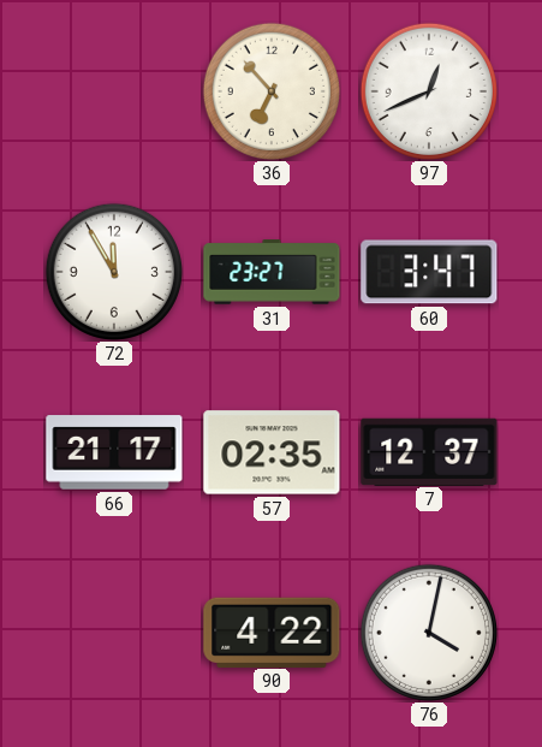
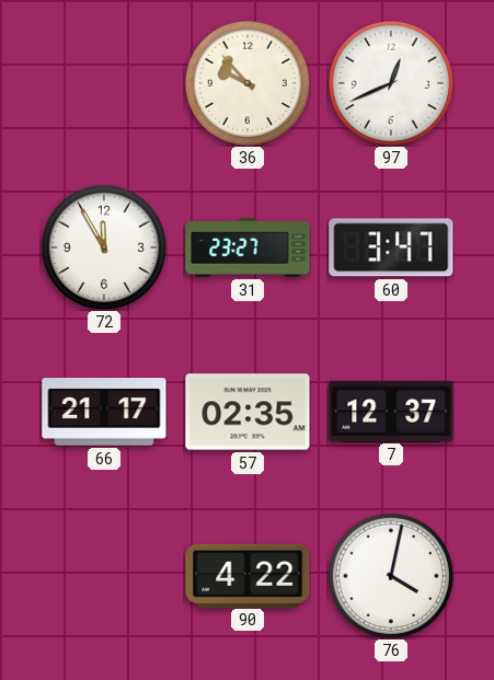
36: 6:53 -> 9:53 (246, 82)
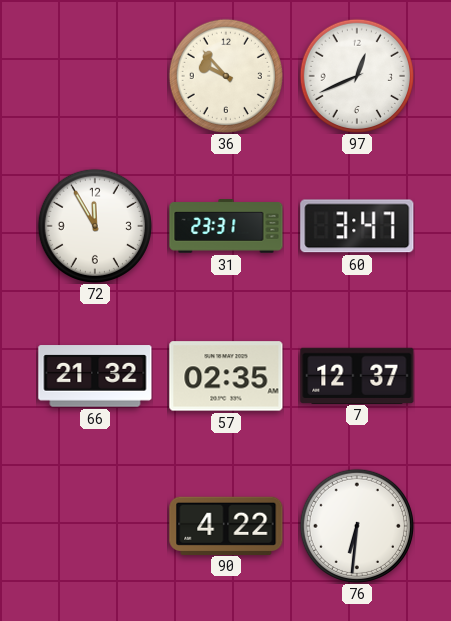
31: 23:27 -> 23:31 (226, 226)
66: 21:17 -> 21:32 (95, 376)
76: 4:02 -> 6:31 (356, 525)
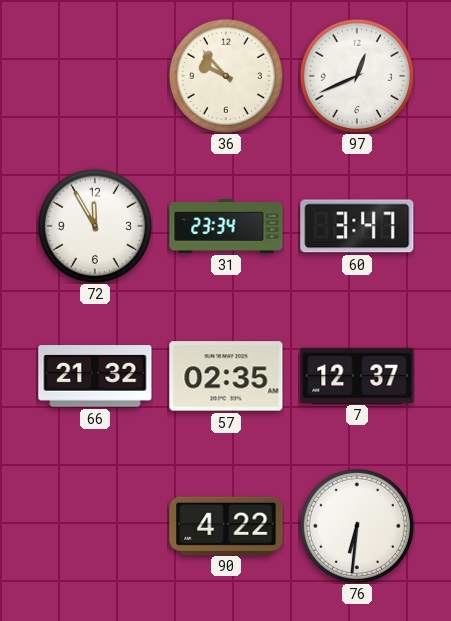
31: 23:31 -> 23:34 (226, 226)
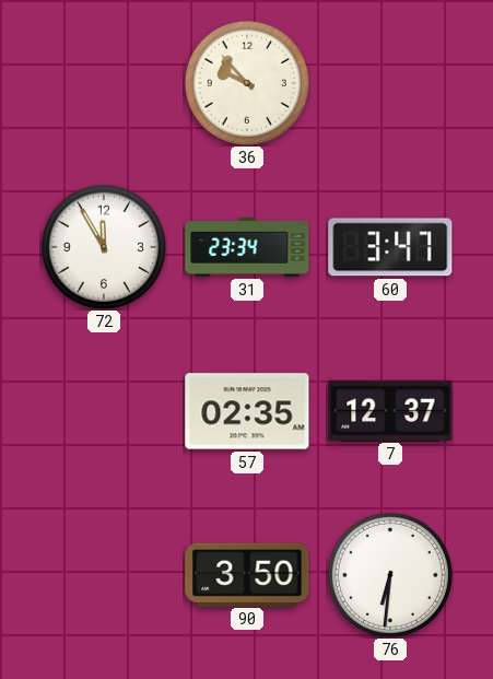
97: 12:41 -> none (356, 75)
66: 21:32 -> none (95, 376)
90: 4:22 -> 3:50 (247, 574)
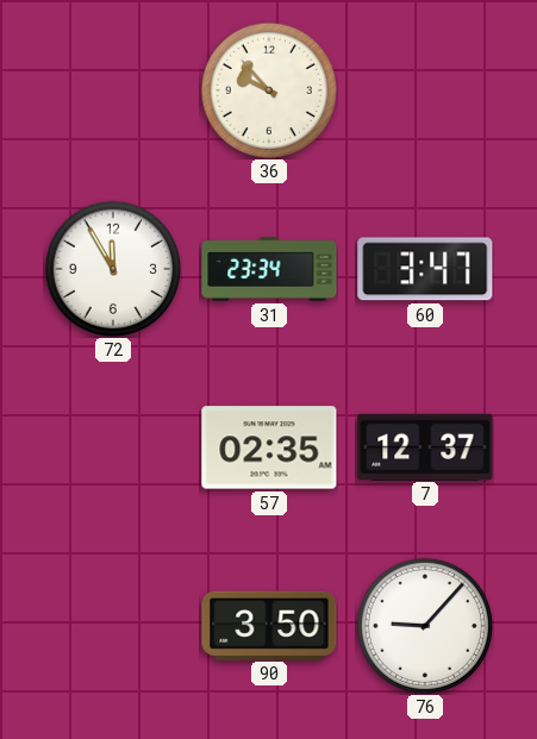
76: 6:31 -> 9:07 (424, 625)
